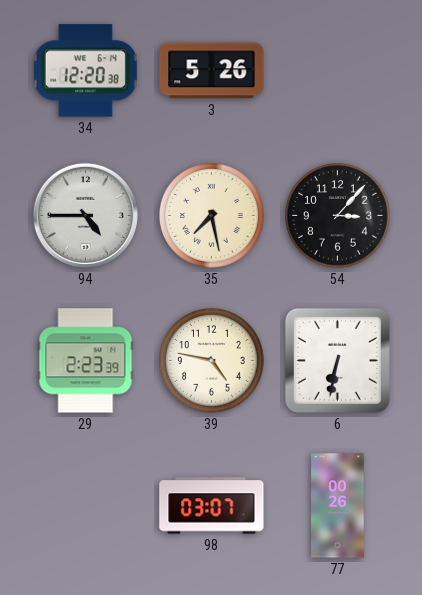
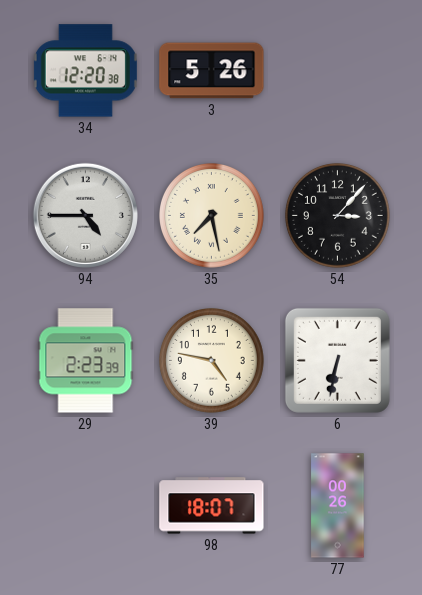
98: 03:07 -> 18:07 (212, 506)
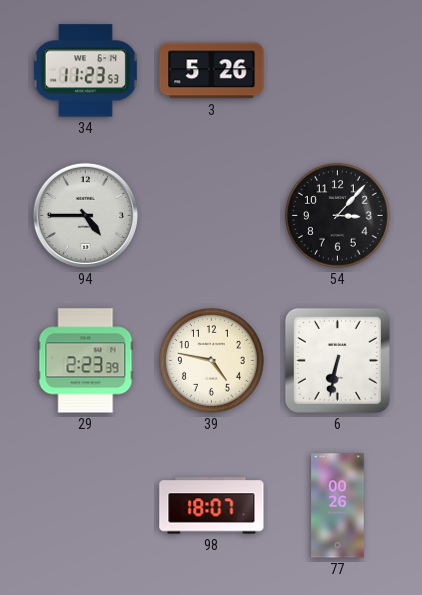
34: 12:20 -> 11:23 (85, 71)
35: 7:28 -> none (212, 216)
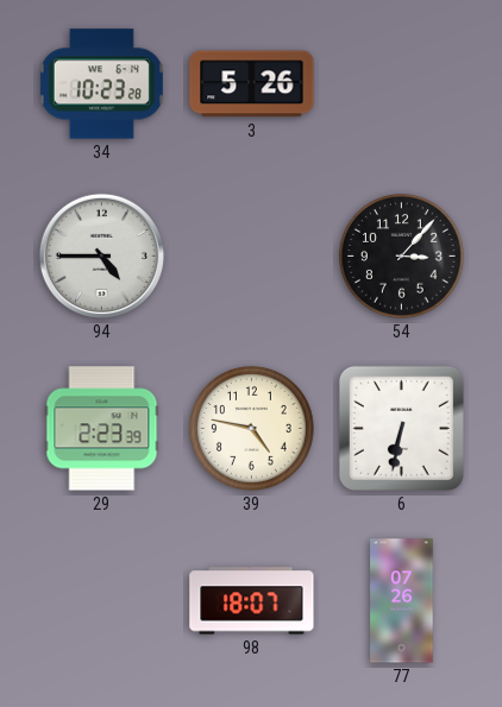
34: 11:23 -> 10:23 (101, 84)
77: 00:26 -> 07:26 (402, 601)
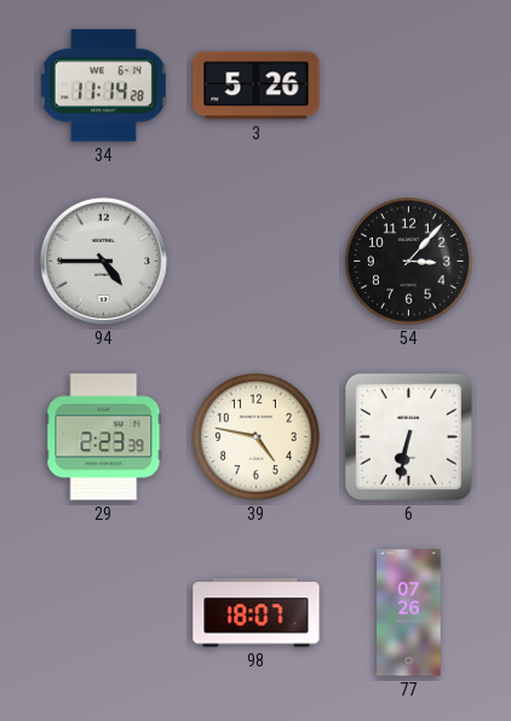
34: 10:23 -> 11:14 (103, 86)
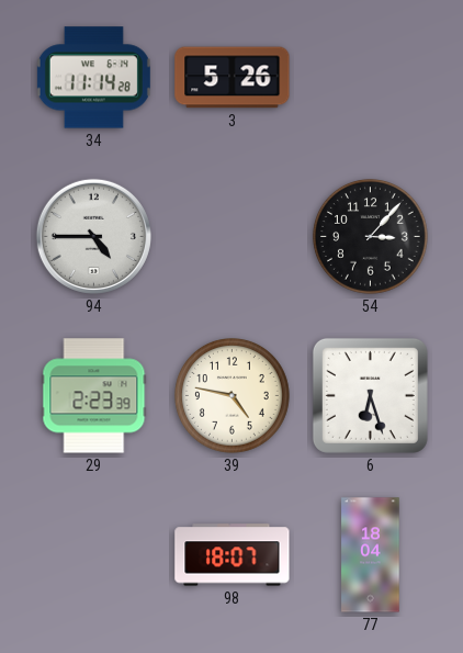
6: 6:32 -> 6:27 (370, 395)
77: 07:26 -> 18:04 (371, 555)
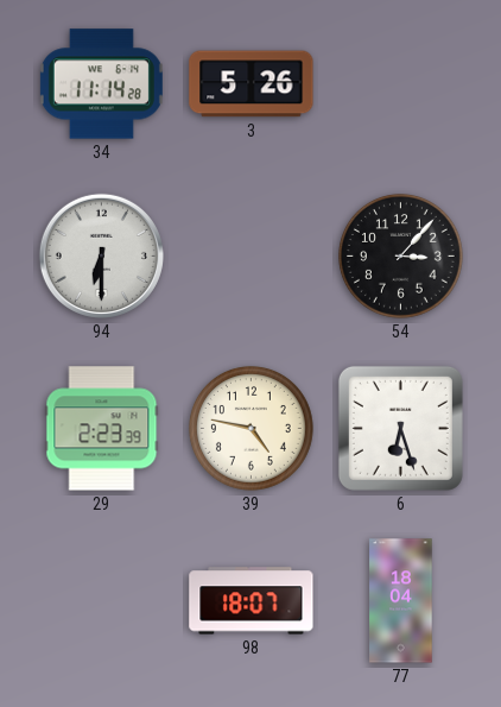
94: 4:45 -> 6:30 (101, 255)
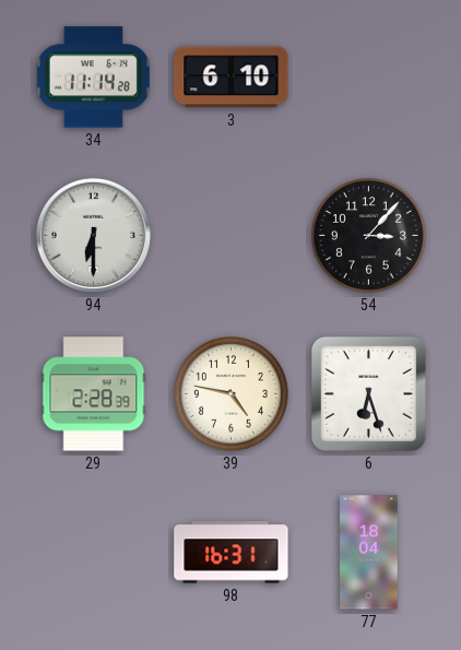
3: 5:26 -> 6:10 (232, 78)
29: 2:23 -> 2:28 (94, 394)
98: 18:07 -> 16:31 (232, 553)
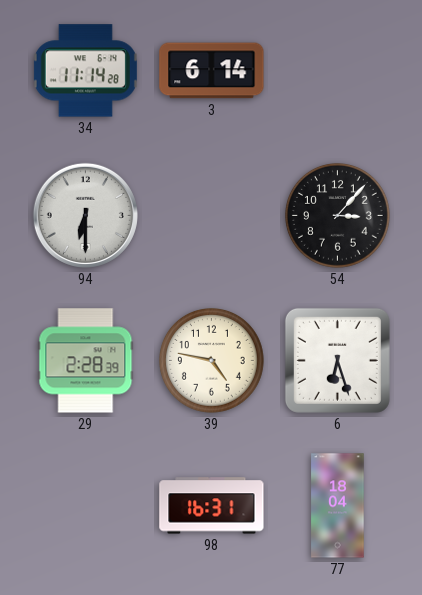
3: 6:10 -> 6:14 (212, 71)
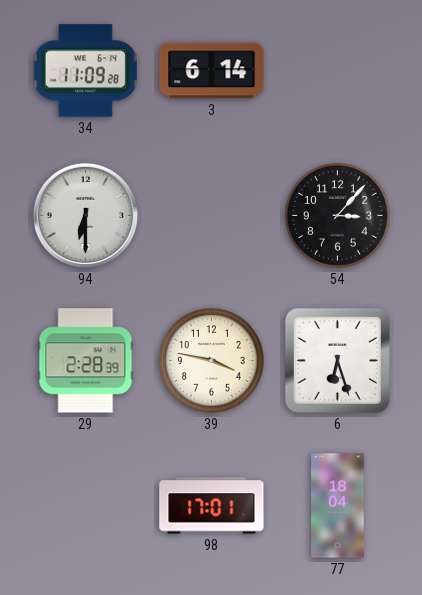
34: 11:14 -> 11:09 (85, 71)
39: 4:47 -> 3:47 (212, 361)
98: 16:31 -> 17:01 (212, 506)
